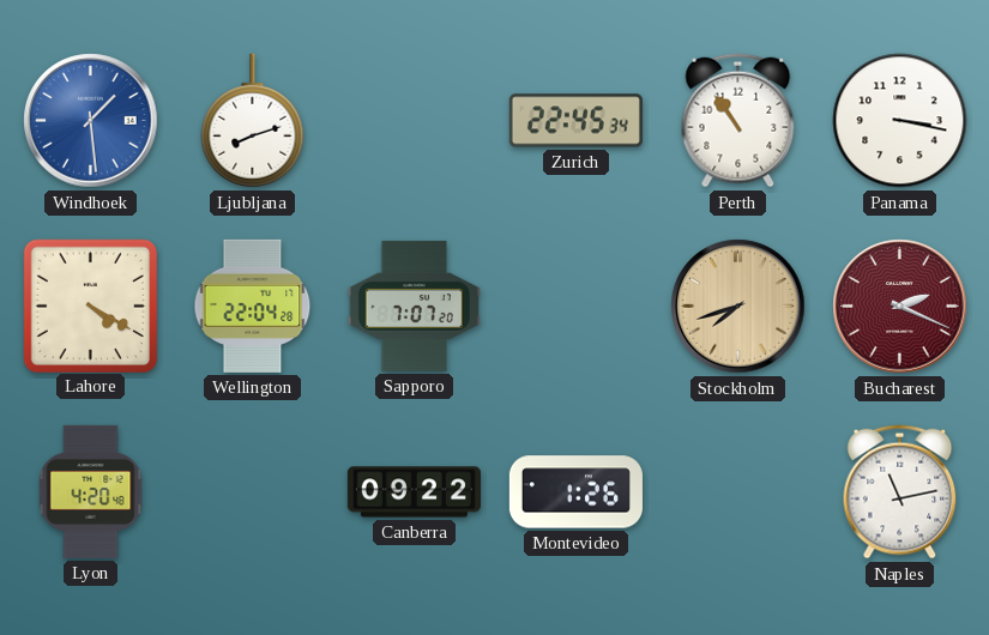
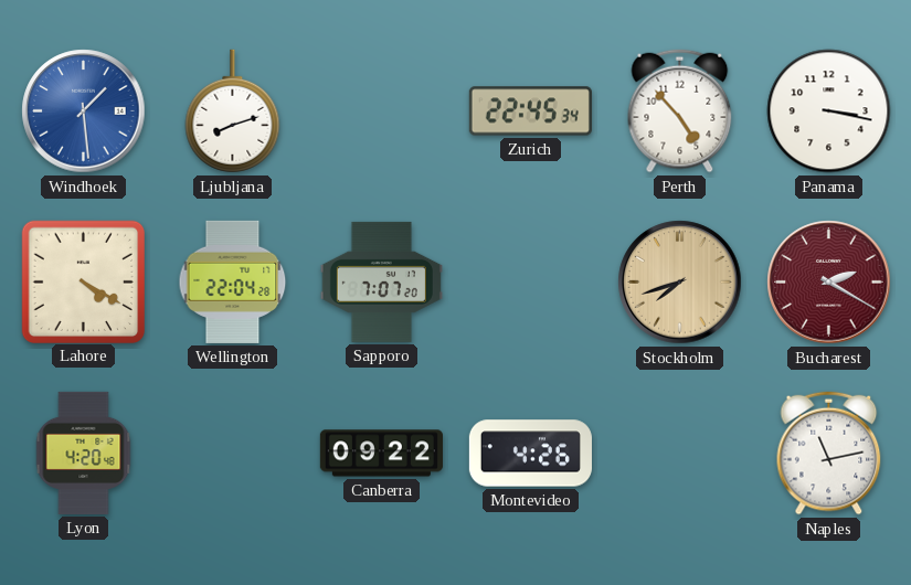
Perth: 10:54 -> 4:53 (680, 111)
Bucharest: 2:19 -> 2:20 (829, 283)
Montevideo: 1:26 -> 4:26 (530, 454)
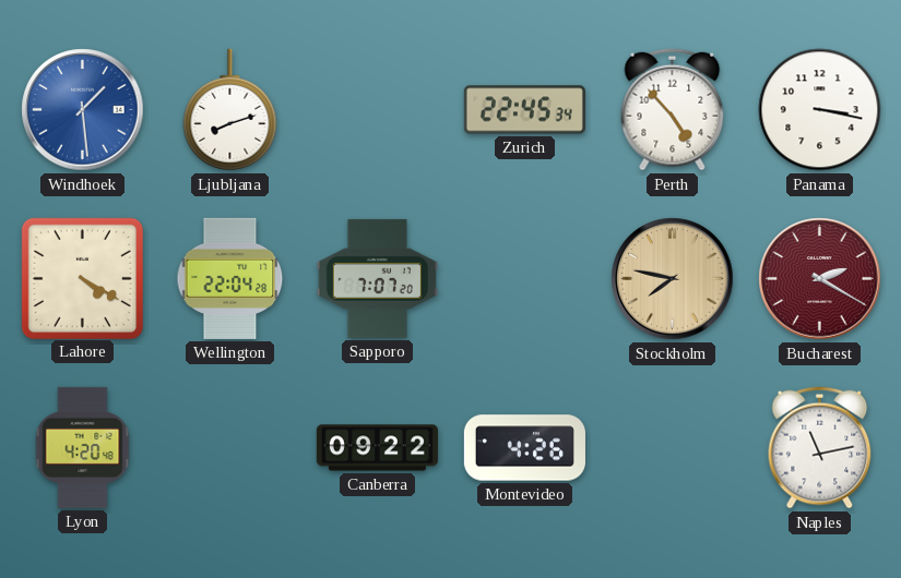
Stockholm: 7:42 -> 7:47 (673, 279)
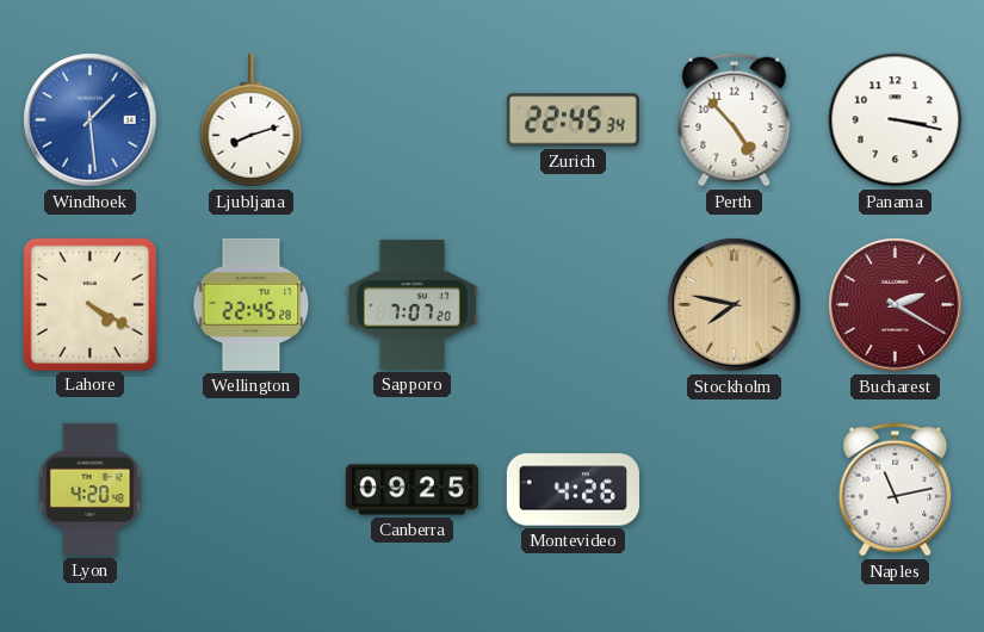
Wellington: 22:04 -> 22:45 (252, 304)
Canberra: 09:22 -> 09:25 (411, 490)
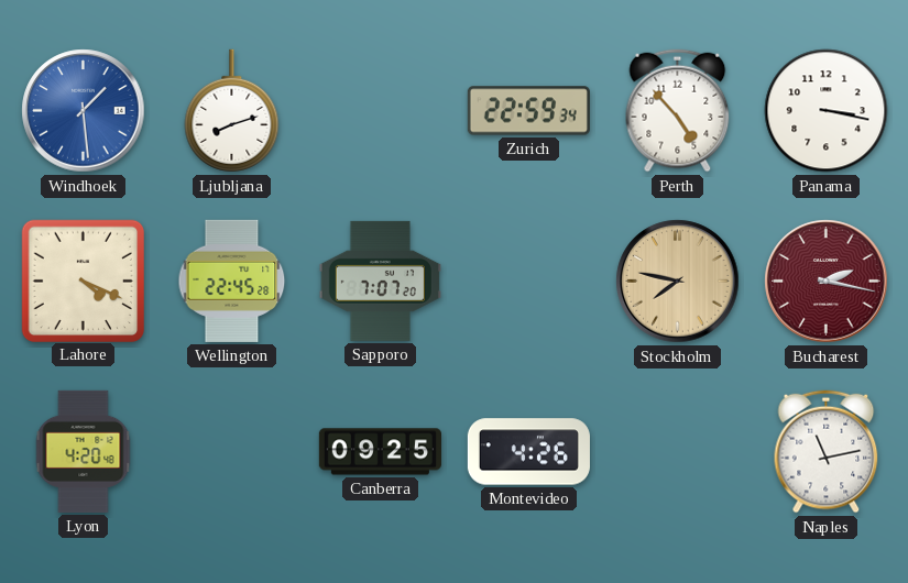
Zurich: 22:45 -> 22:59 (528, 111)
Lahore: 4:20 -> 4:19 (83, 280)
Bucharest: 2:20 -> 2:17 (827, 282)
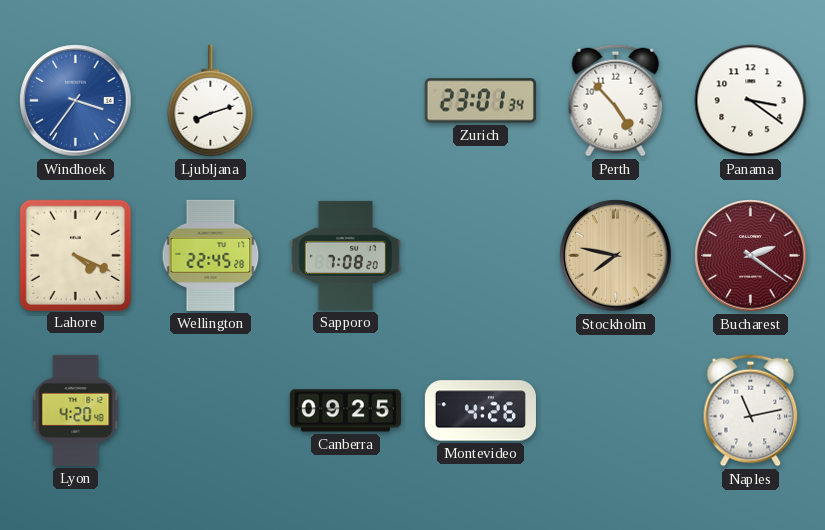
Windhoek: 1:29 -> 3:36 (76, 101)
Zurich: 22:59 -> 23:01 (480, 101)
Panama: 3:17 -> 3:21 (751, 101)
Sapporo: 7:07 -> 7:08 (345, 255)
Bucharest: 2:17 -> 2:21 (751, 256)
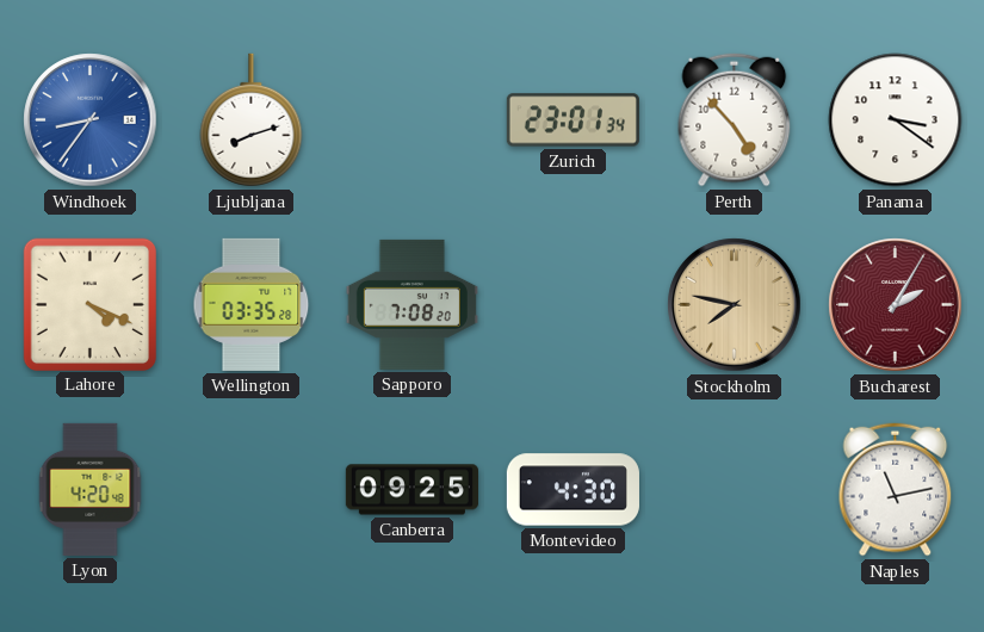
Windhoek: 3:36 -> 8:36 (91, 120)
Wellington: 22:45 -> 03:35 (252, 304)
Bucharest: 2:21 -> 2:05 (896, 305)
Montevideo: 4:26 -> 4:30 (573, 490)
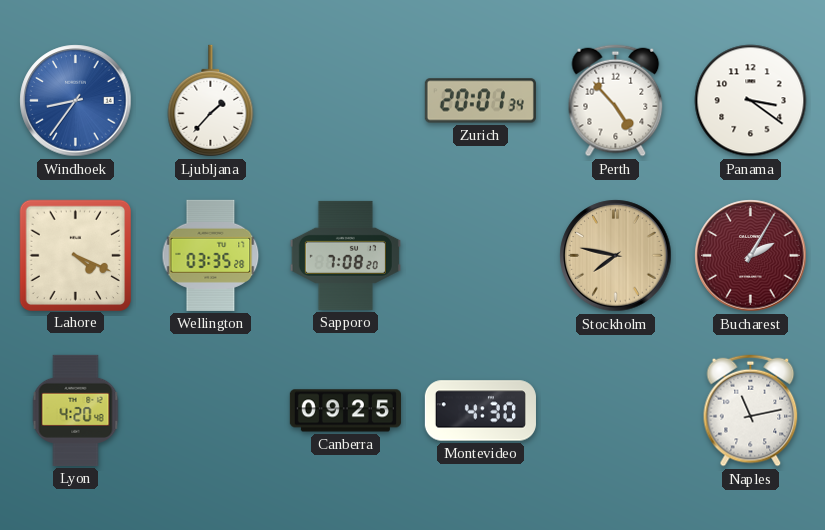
Ljubljana: 8:12 -> 1:37 (211, 101)
Zurich: 23:01 -> 20:01 (480, 101)
